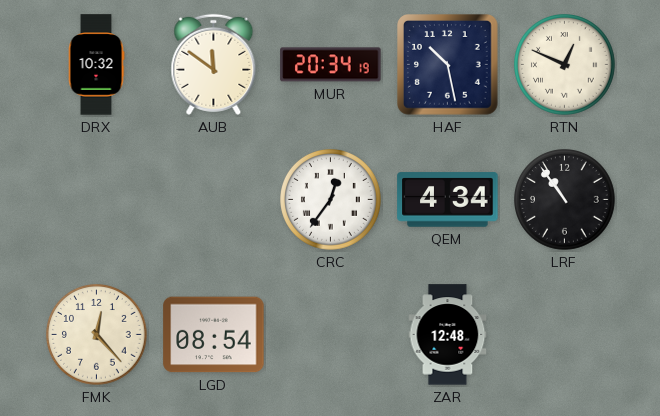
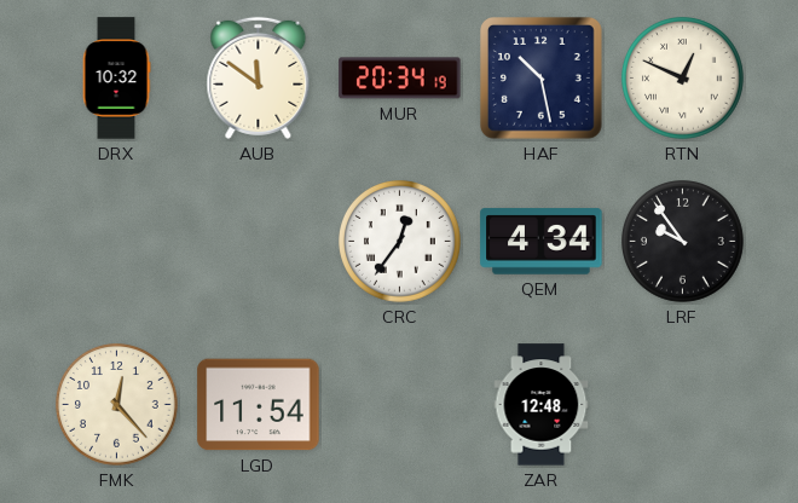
LRF: 10:54 -> 9:54 (683, 242)
LGD: 08:54 -> 11:54 (259, 405)
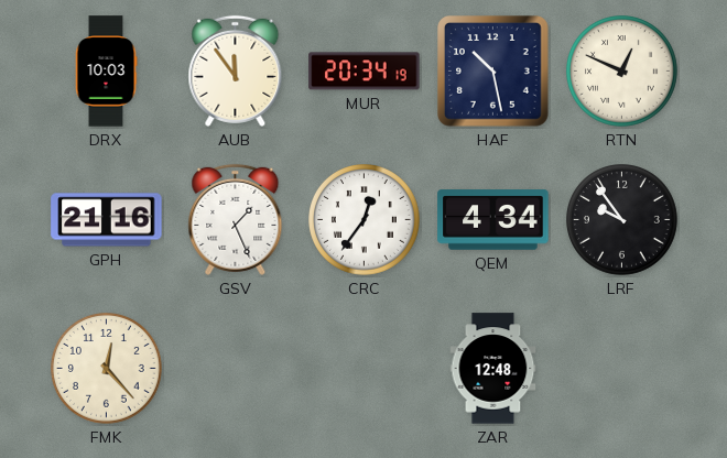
DRX: 10:32 -> 10:03 (106, 72)
AUB: 11:51 -> 11:54 (236, 70)
GPH: none -> 21:16 (107, 220)
GSV: none -> 1:26 (236, 219)
LGD: 11:54 -> none (259, 405)
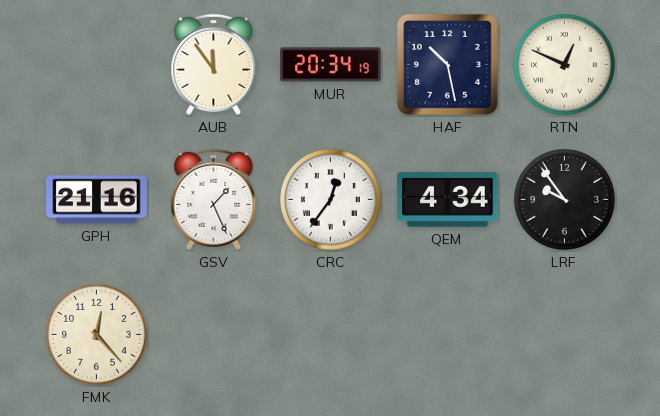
DRX: 10:03 -> none (106, 72)
ZAR: 12:48 -> none (493, 369)
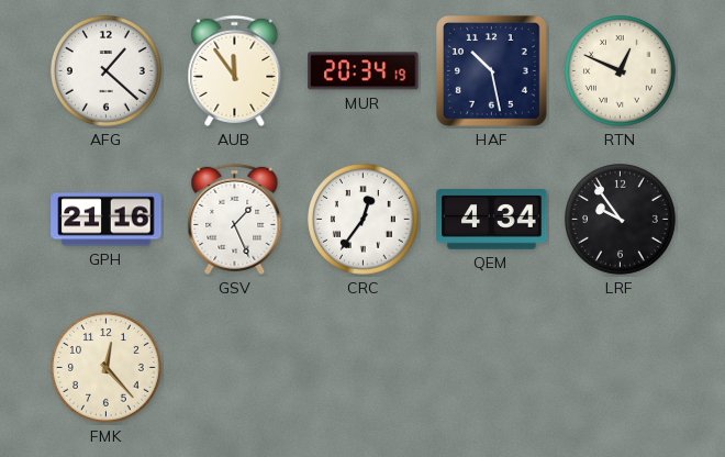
AFG: none -> 1:22 (107, 71)
